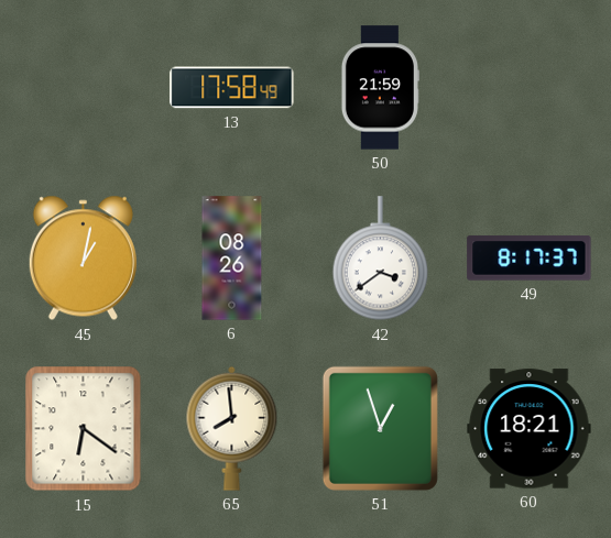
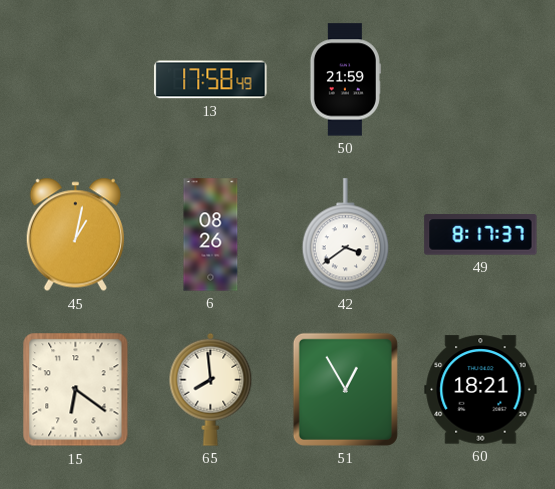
51: 12:57 -> 12:55 (345, 389)
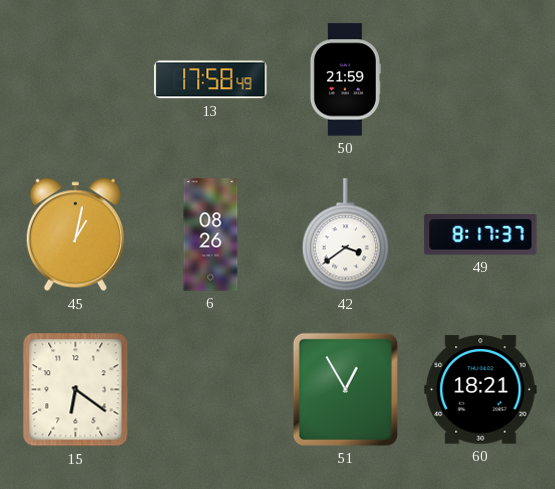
65: 7:59 -> none (211, 389)
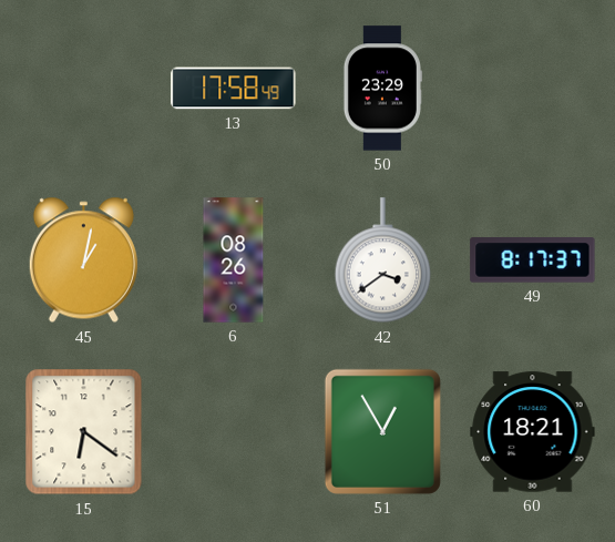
50: 21:59 -> 23:29 (382, 89)
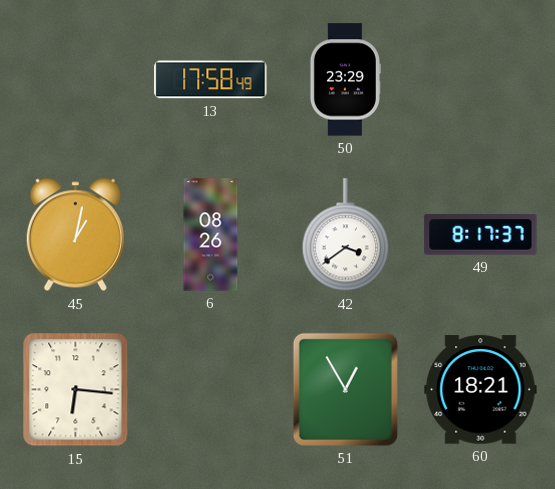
15: 6:21 -> 6:16 (76, 390)
